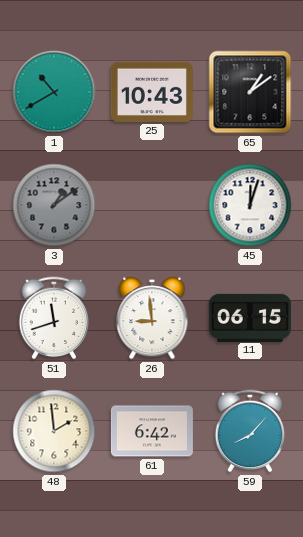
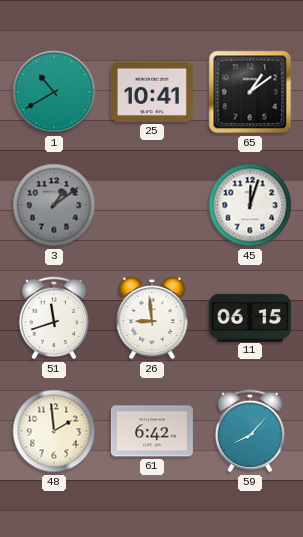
25: 10:43 -> 10:41 (152, 92)
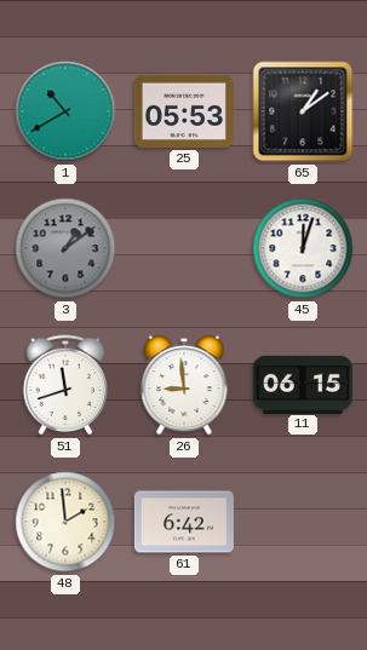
25: 10:41 -> 05:53 (184, 111)
59: 8:07 -> none (250, 431)
